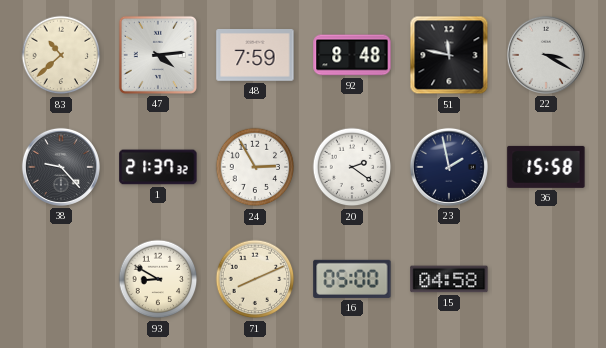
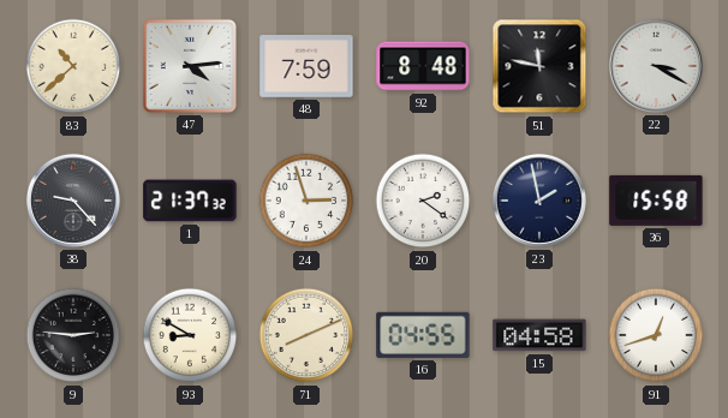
24: 2:55 -> 2:57 (306, 201)
9: none -> 2:46 (73, 335)
16: 05:00 -> 04:55 (423, 335)
91: none -> 12:42 (656, 335)
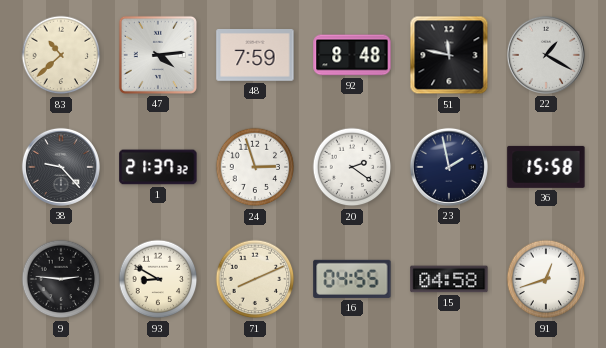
22: 3:20 -> 1:20 (546, 55)
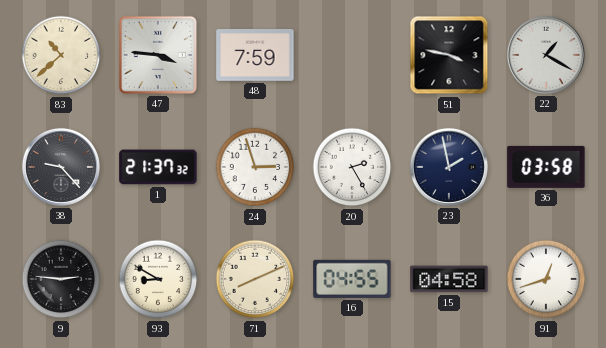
47: 4:14 -> 3:46 (158, 55)
92: 8:48 -> none (352, 55)
51: 11:47 -> 3:47 (449, 55)
20: 2:21 -> 2:25 (352, 167)
36: 15:58 -> 03:58 (546, 167)
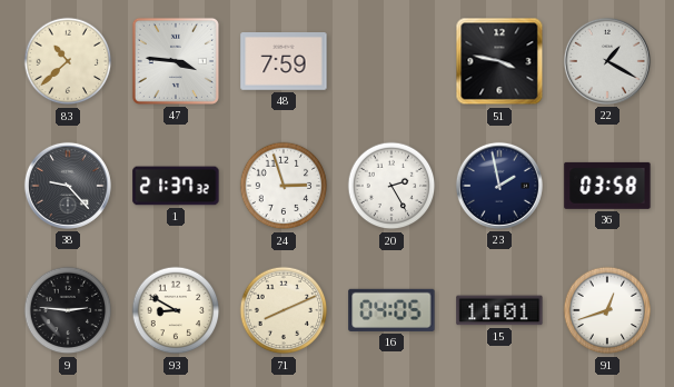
16: 04:55 -> 04:05 (391, 310)
15: 04:58 -> 11:01 (499, 310)
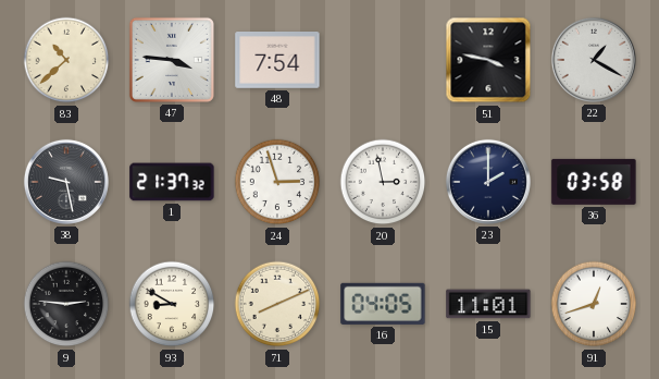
48: 7:59 -> 7:54 (277, 61)
38: 9:23 -> 9:28 (66, 182)
20: 2:25 -> 2:58 (383, 182)
23: 1:58 -> 2:00 (488, 182)
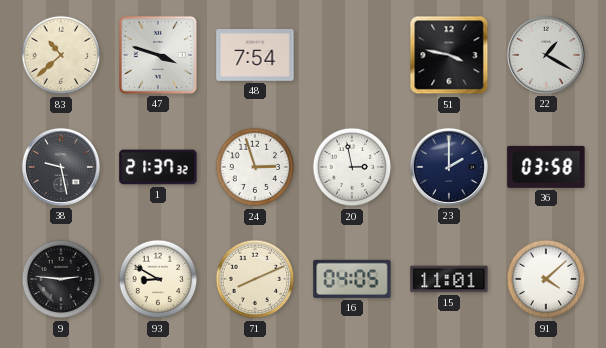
47: 3:46 -> 3:48 (158, 55)
91: 12:42 -> 4:08 (546, 279)
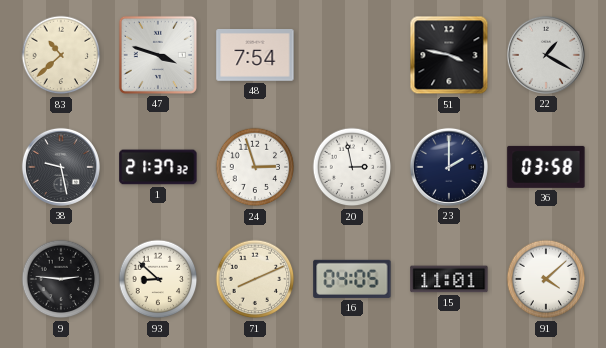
93: 8:50 -> 8:52 (158, 279)
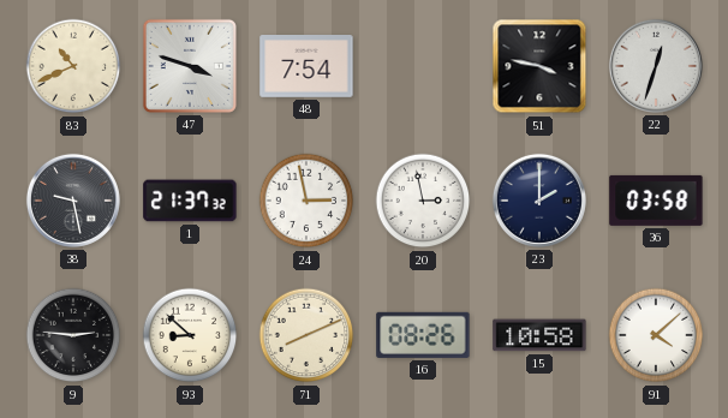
83: 10:38 -> 10:41 (73, 66)
22: 1:20 -> 12:33 (656, 66)
24: 2:57 -> 2:58 (306, 201)
16: 04:05 -> 08:26 (423, 335)
15: 11:01 -> 10:58 (539, 335)
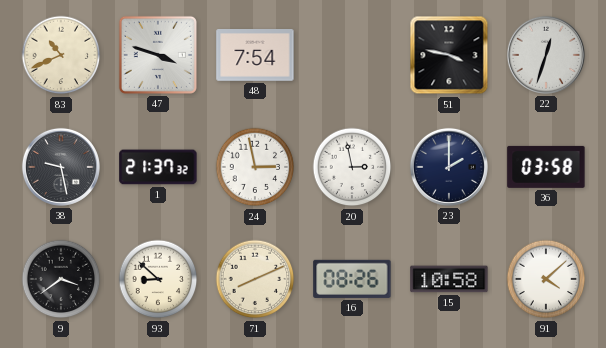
9: 2:46 -> 3:39 (61, 279)
